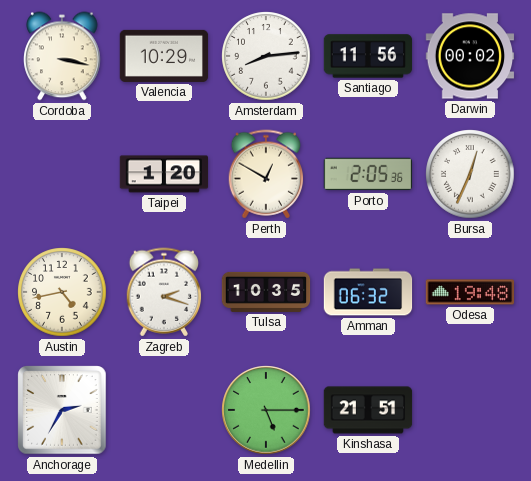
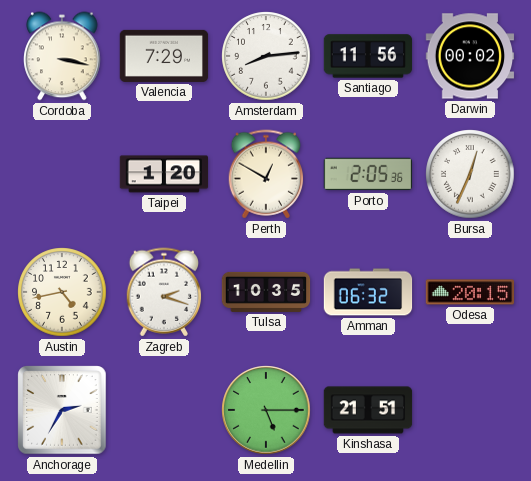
Valencia: 10:29 -> 7:29 (164, 56)
Odesa: 19:48 -> 20:15 (470, 292)
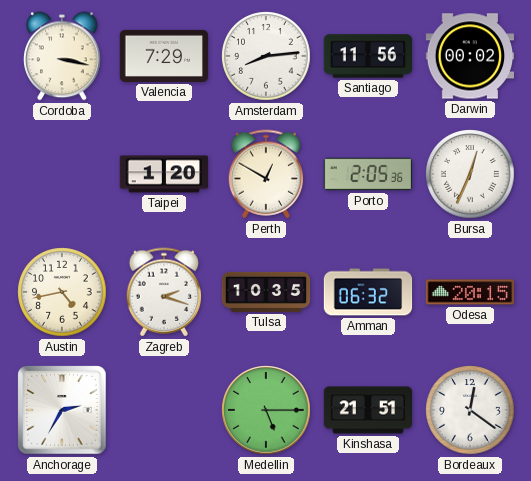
Bordeaux: none -> 12:21 (470, 410)
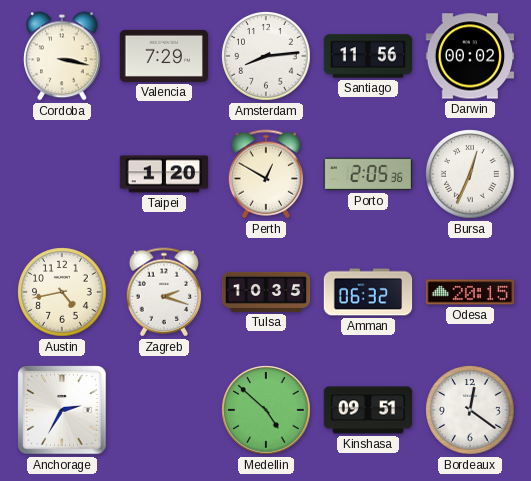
Medellin: 5:15 -> 4:52 (266, 410)
Kinshasa: 21:51 -> 09:51 (368, 410)
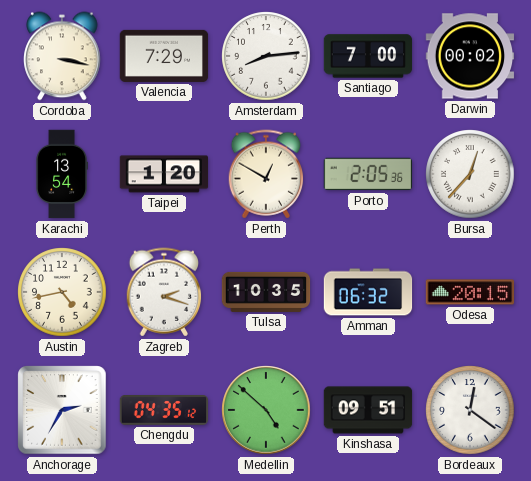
Santiago: 11:56 -> 7:00 (368, 56)
Karachi: none -> 13:54 (61, 174)
Bursa: 12:34 -> 12:37 (470, 174)
Chengdu: none -> 04:35 (164, 410)
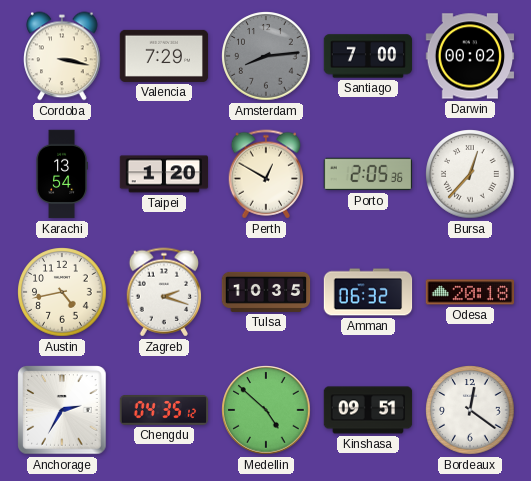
Amsterdam dial: white -> grey (266, 56)
Odesa: 20:15 -> 20:18 (470, 292)
